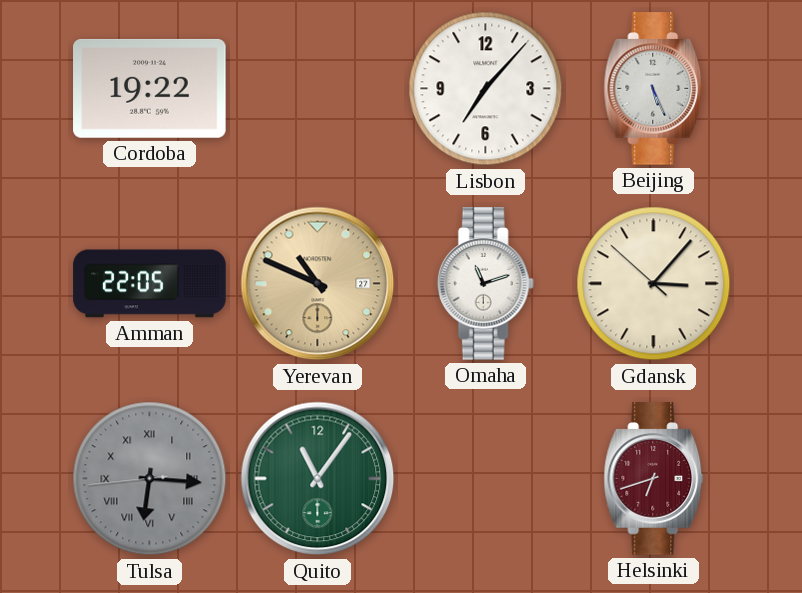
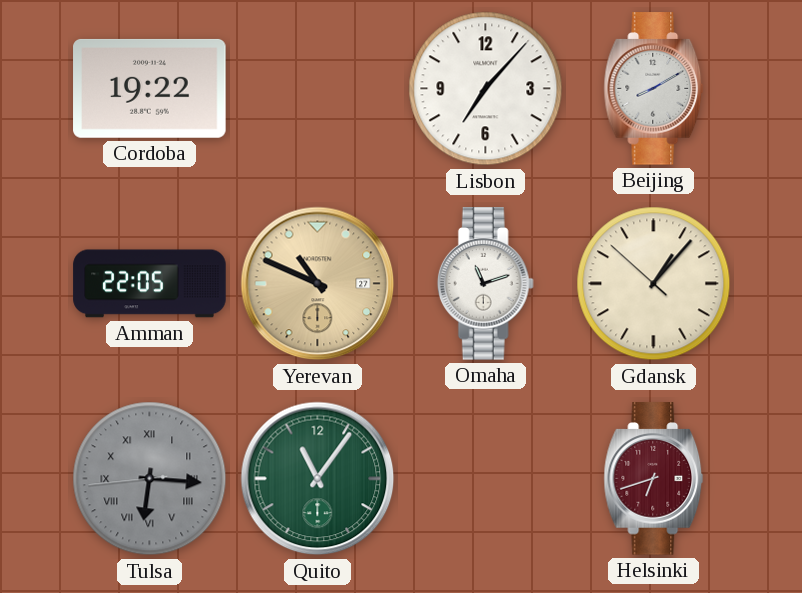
Beijing: 5:26 -> 8:10 (654, 89)
Gdansk: 3:06 -> 1:06 (654, 284)
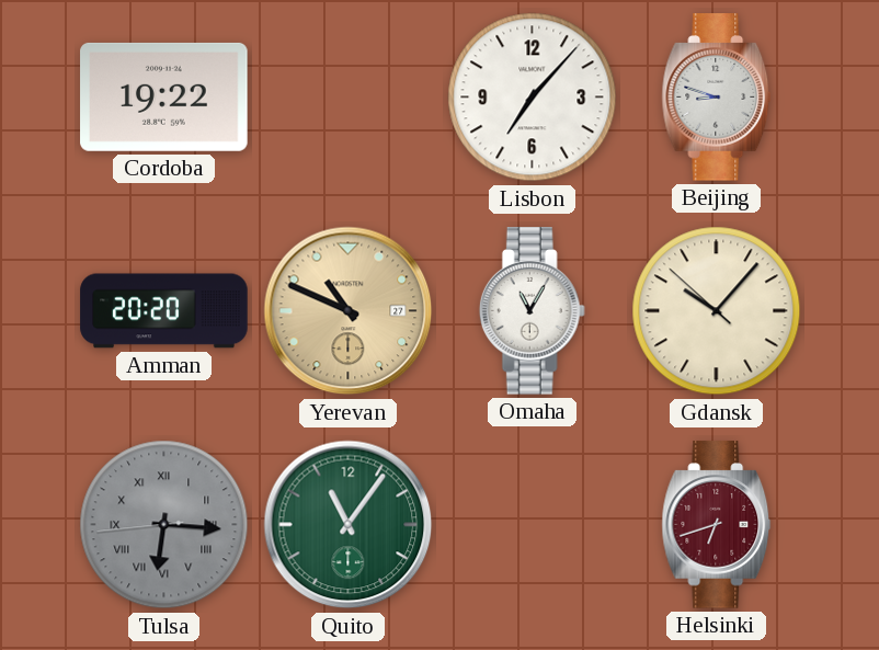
Beijing: 8:10 -> 8:48 (717, 98)
Amman: 22:05 -> 20:20 (164, 311)
Omaha: 11:12 -> 11:05 (532, 311)
Gdansk: 1:06 -> 10:06 (717, 311)
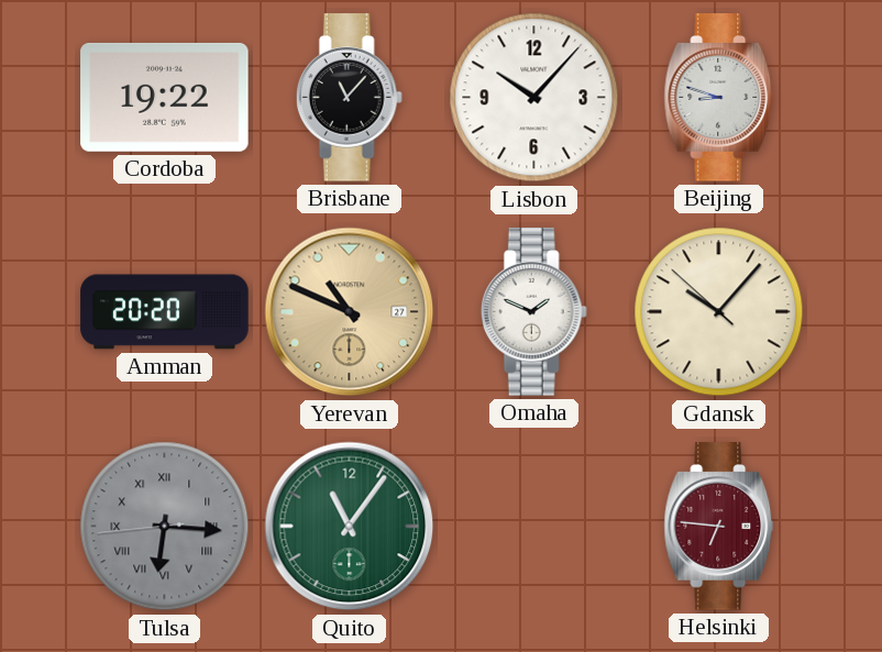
Brisbane: none -> 11:07 (349, 98)
Lisbon: 7:07 -> 10:07 (534, 98)
Omaha: 11:05 -> 1:49 (533, 312)
Helsinki: 6:42 -> 6:46 (719, 527)
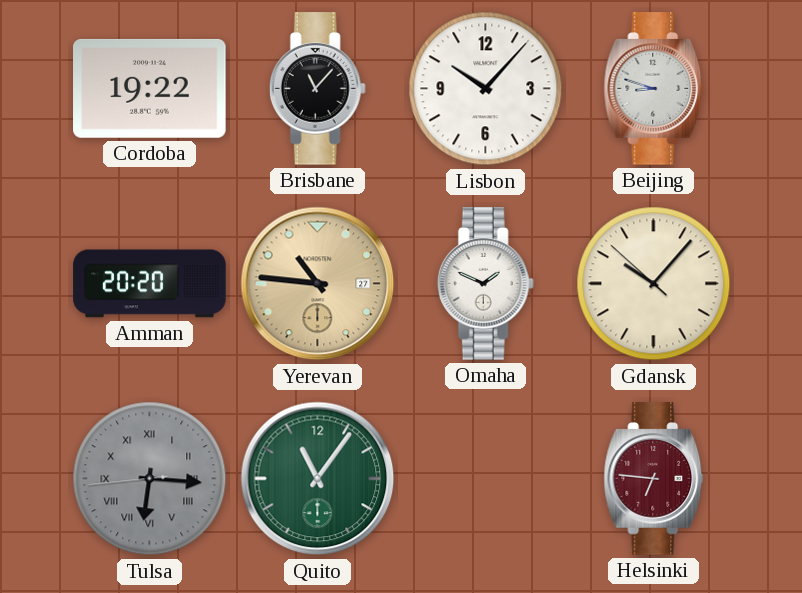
Yerevan: 10:49 -> 10:46 (318, 284)
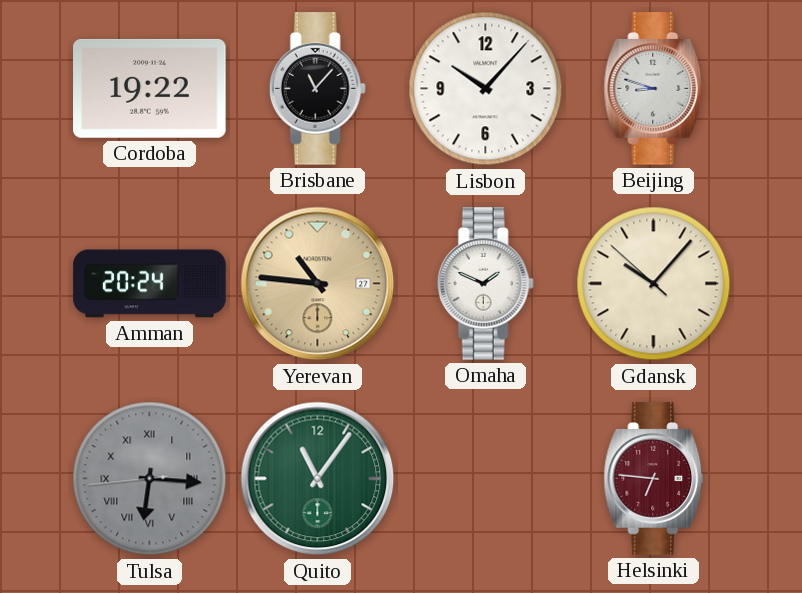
Amman: 20:20 -> 20:24 (150, 284)
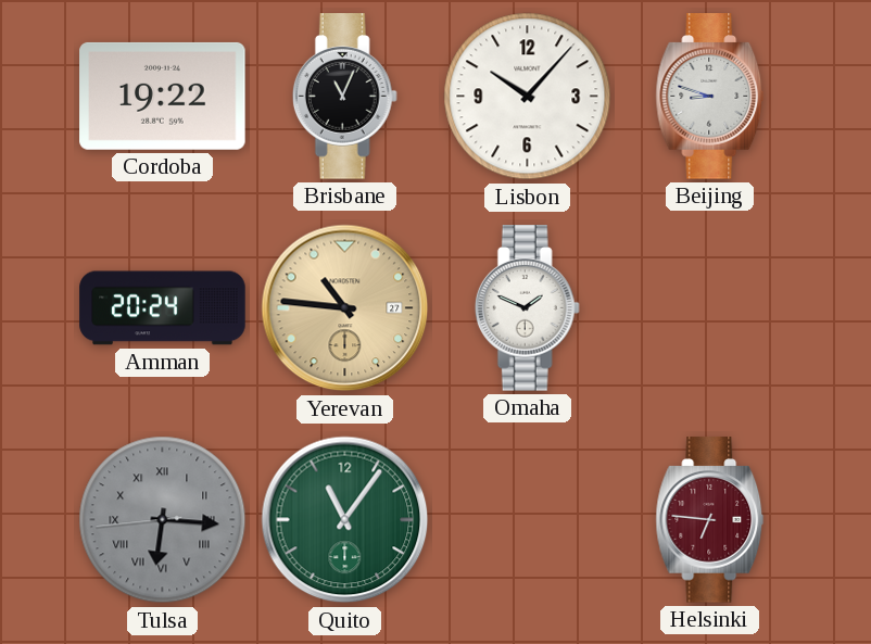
Brisbane: 11:07 -> 11:04 (344, 97)
Gdansk: 10:06 -> none (654, 284)
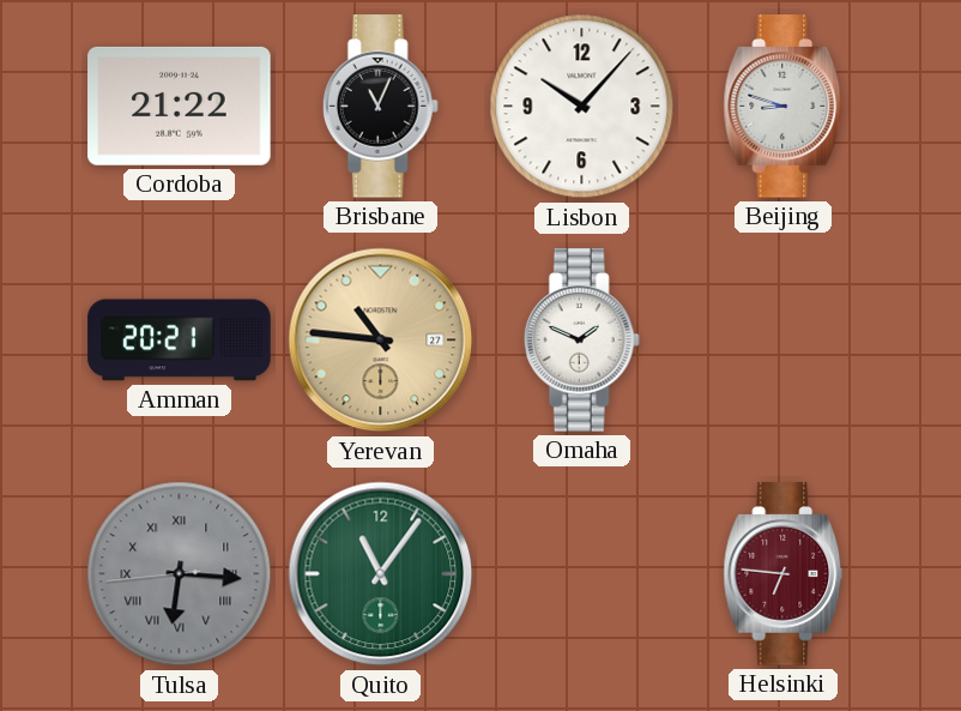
Cordoba: 19:22 -> 21:22 (180, 106)
Amman: 20:24 -> 20:21 (180, 341)
